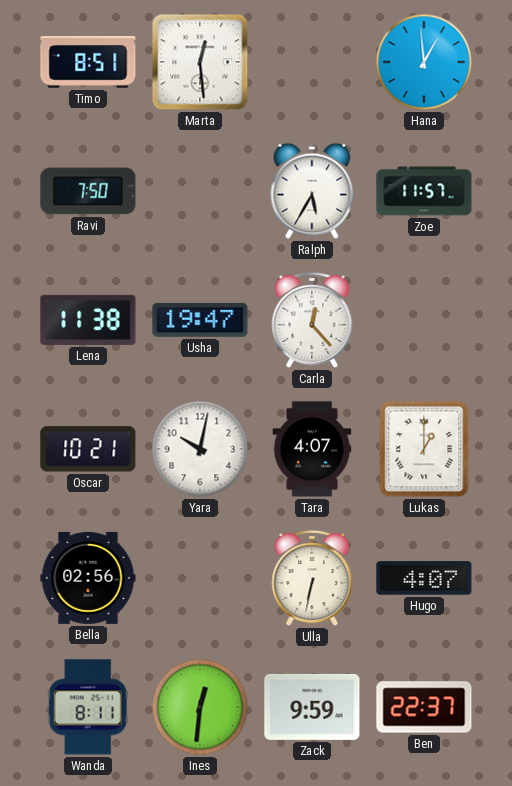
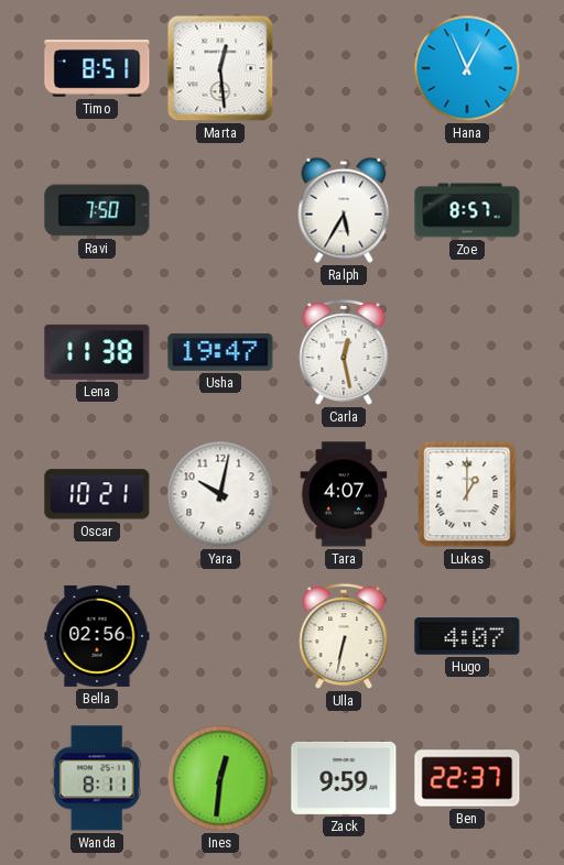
Hana: 12:59 -> 12:56 (467, 68)
Zoe: 11:57 -> 8:57 (467, 210)
Carla: 12:23 -> 12:28 (344, 352)
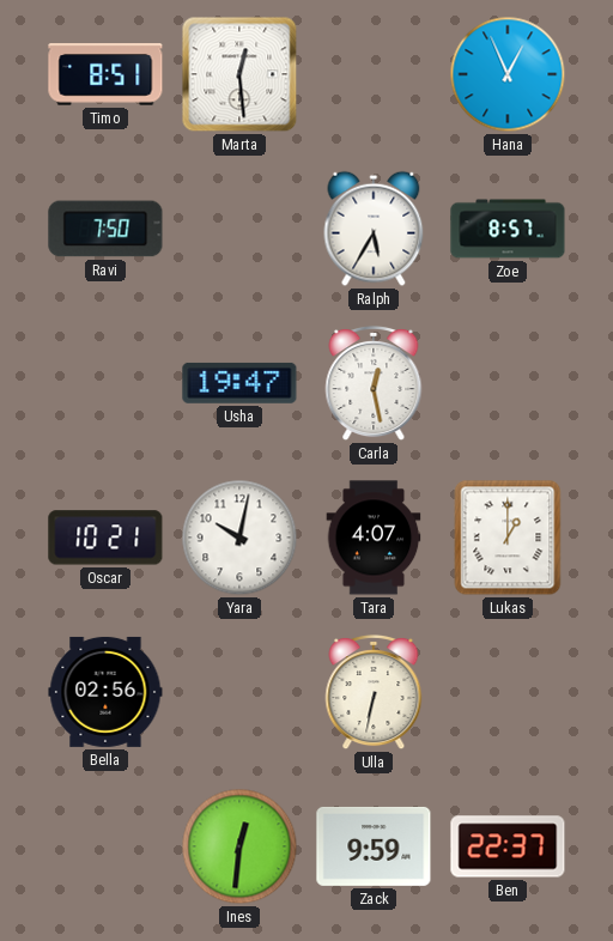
Lena: 11:38 -> none (97, 352)
Hugo: 4:07 -> none (467, 636)
Wanda: 8:11 -> none (97, 778)
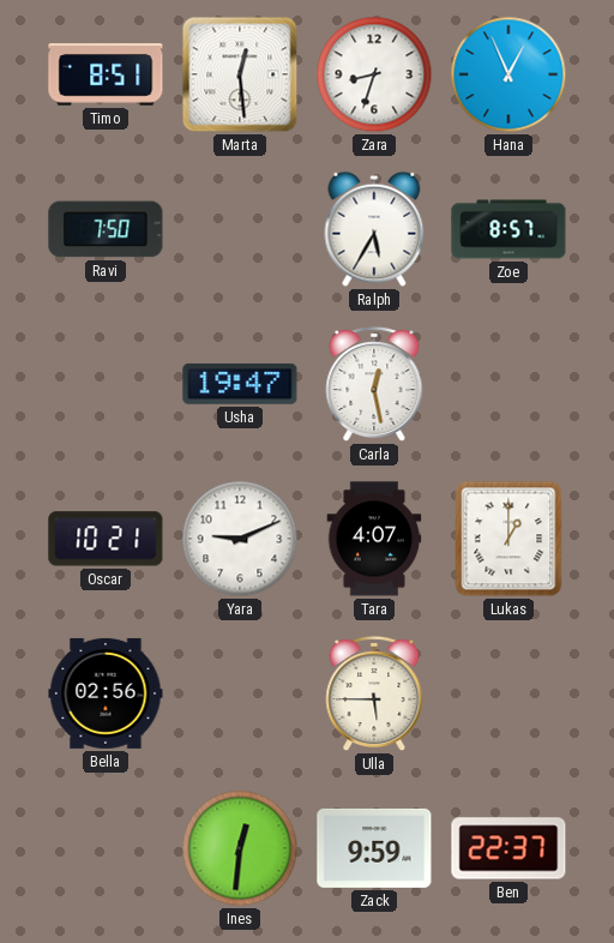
Zara: none -> 8:33 (374, 74)
Yara: 10:02 -> 9:11 (240, 539)
Ulla: 6:32 -> 5:45 (374, 693)
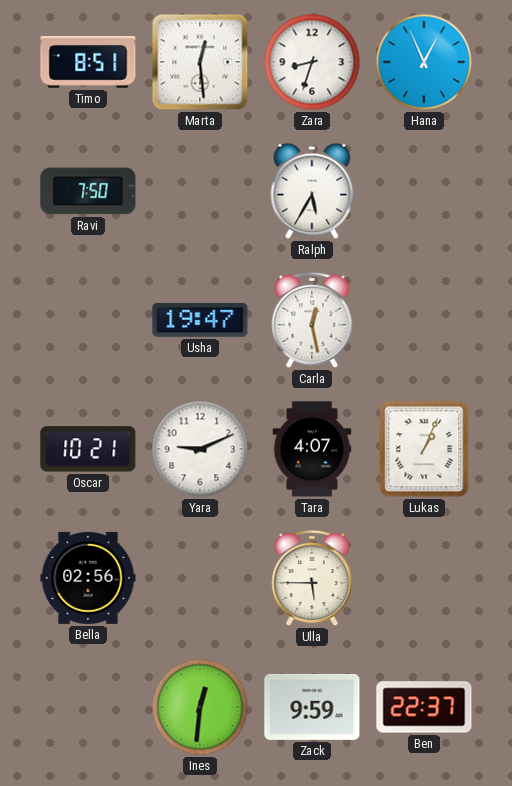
Zoe: 8:57 -> none (508, 229)
Lukas: 1:00 -> 1:04 (424, 449)
